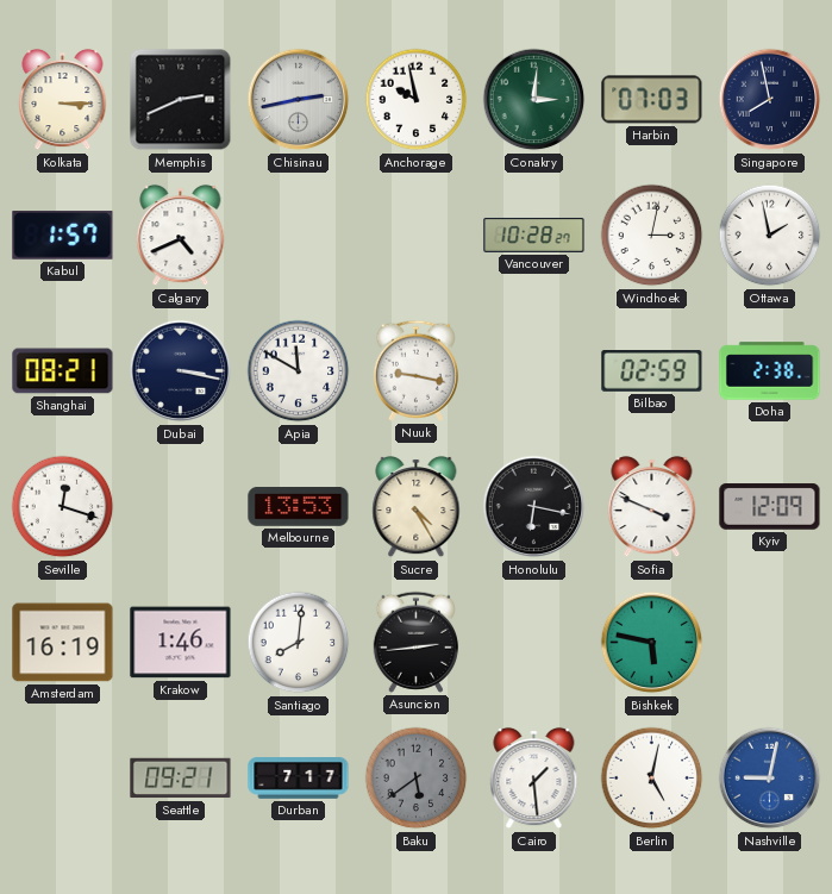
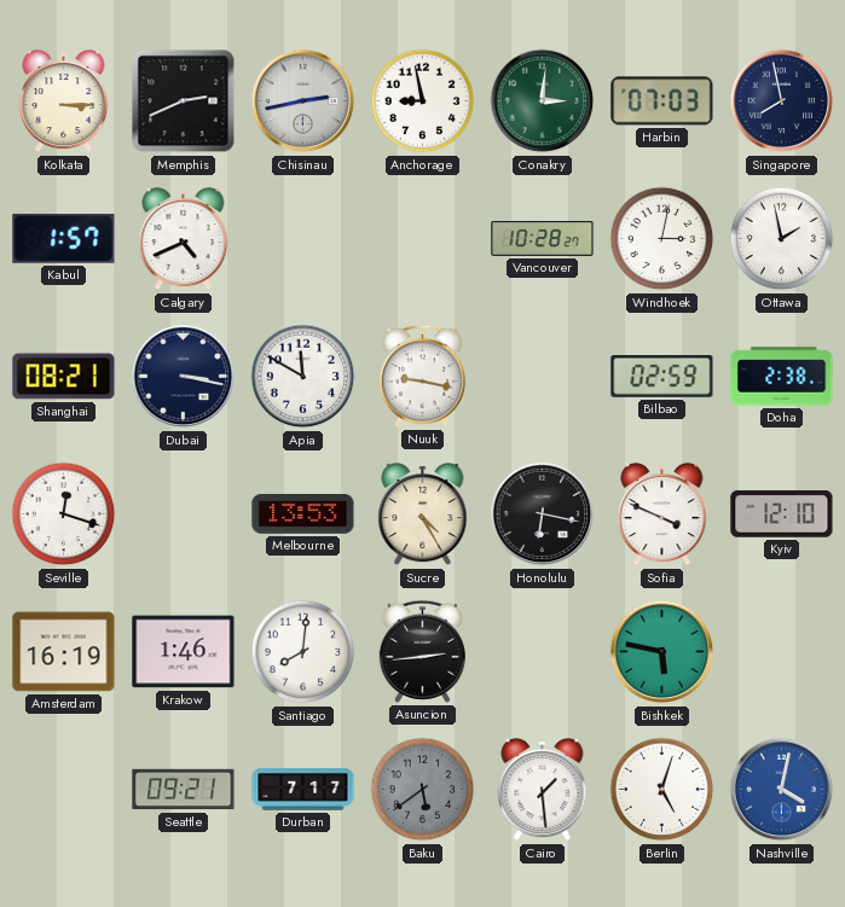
Anchorage: 9:58 -> 8:58 (423, 101)
Kyiv: 12:09 -> 12:10 (782, 514)
Berlin: 5:02 -> 5:03 (662, 790)
Nashville: 9:02 -> 4:02 (782, 790)
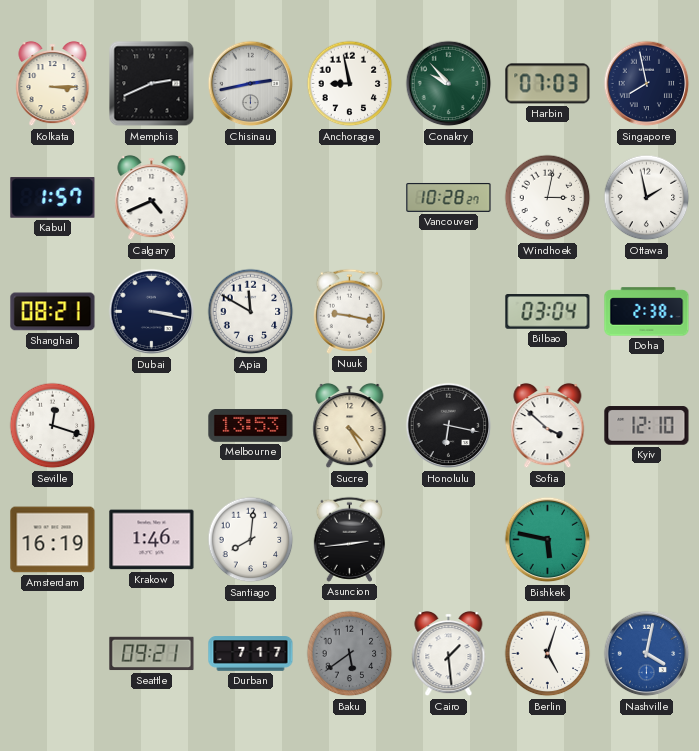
Conakry: 3:01 -> 9:53 (449, 84)
Bilbao: 02:59 -> 03:04 (548, 312)
Sofia: 3:49 -> 3:52 (548, 426)
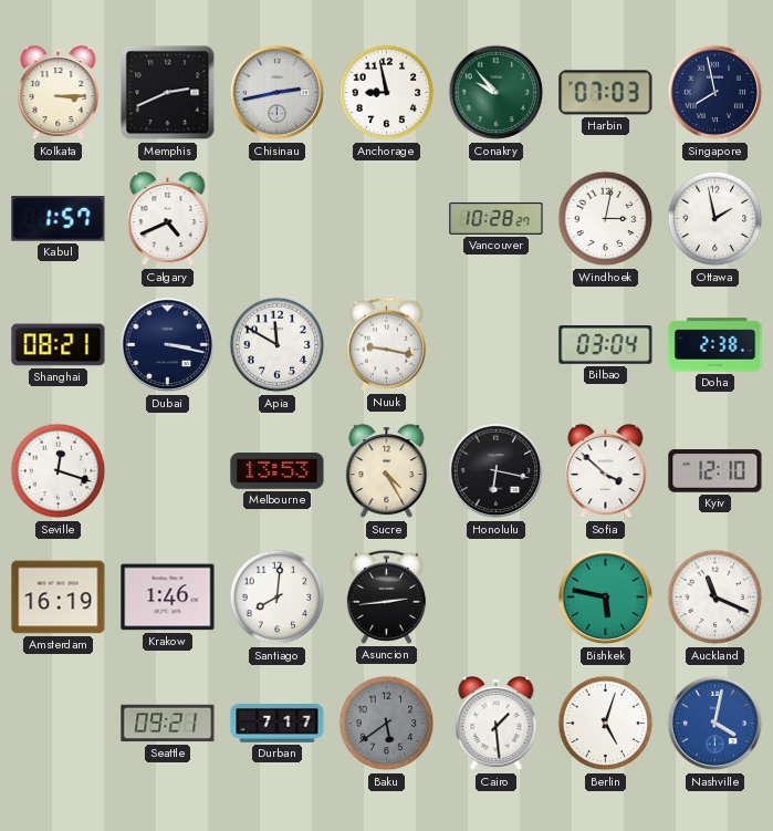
Auckland: none -> 11:19 (715, 598)
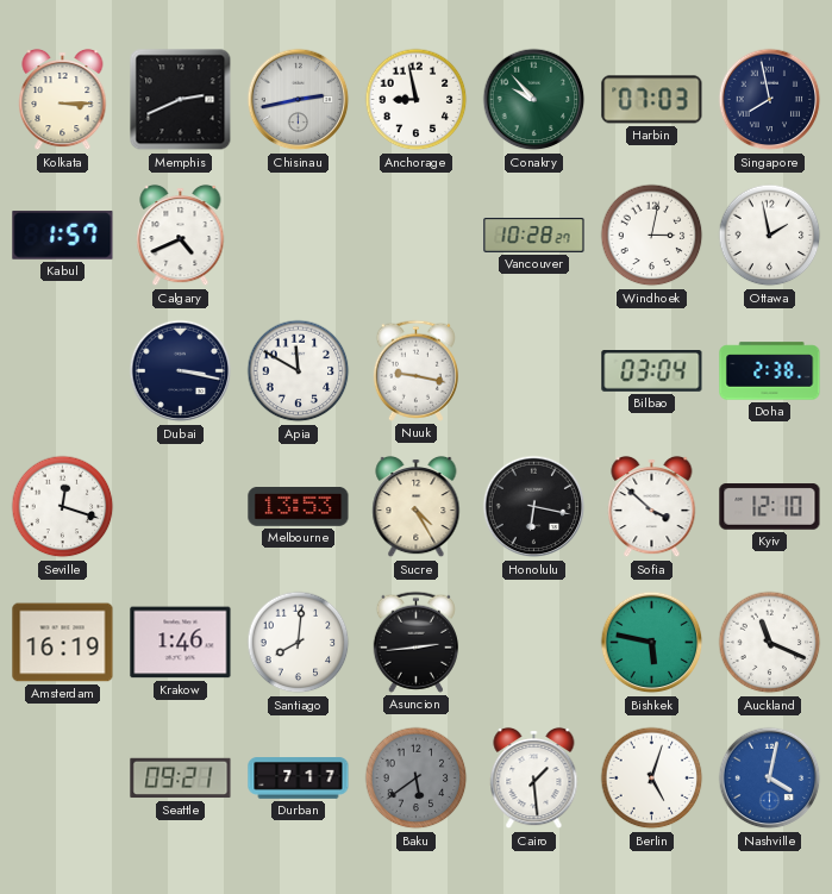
Shanghai: 08:21 -> none (59, 345)
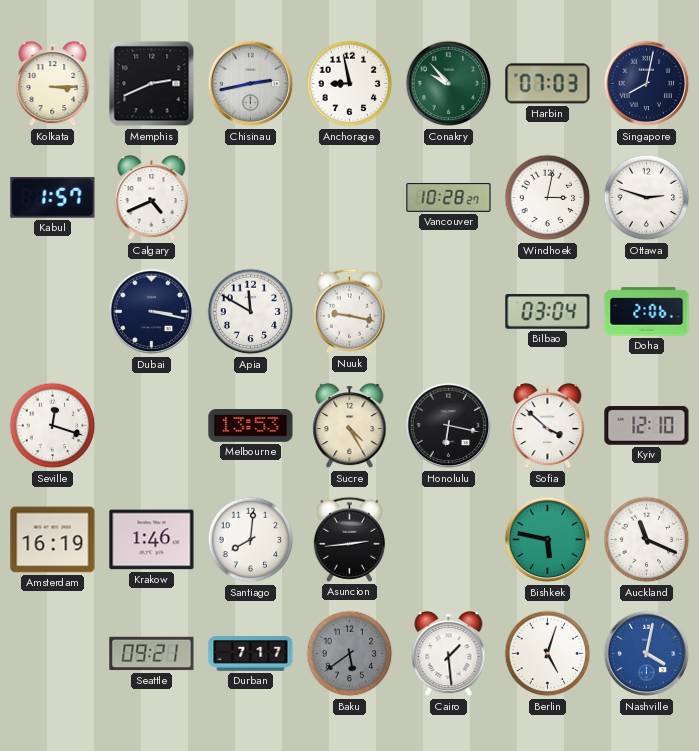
Singapore: 7:58 -> 8:02 (647, 84)
Ottawa: 1:58 -> 2:48 (647, 198)
Doha: 2:38 -> 2:06 (647, 312)
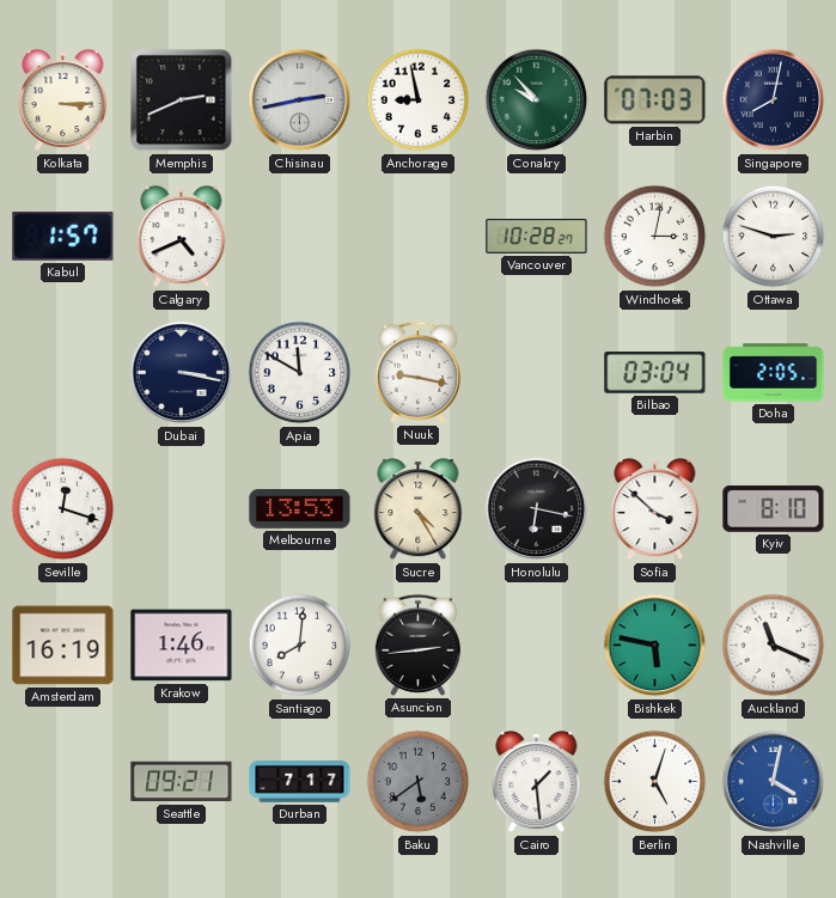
Doha: 2:06 -> 2:05 (774, 373)
Kyiv: 12:10 -> 8:10 (774, 509)
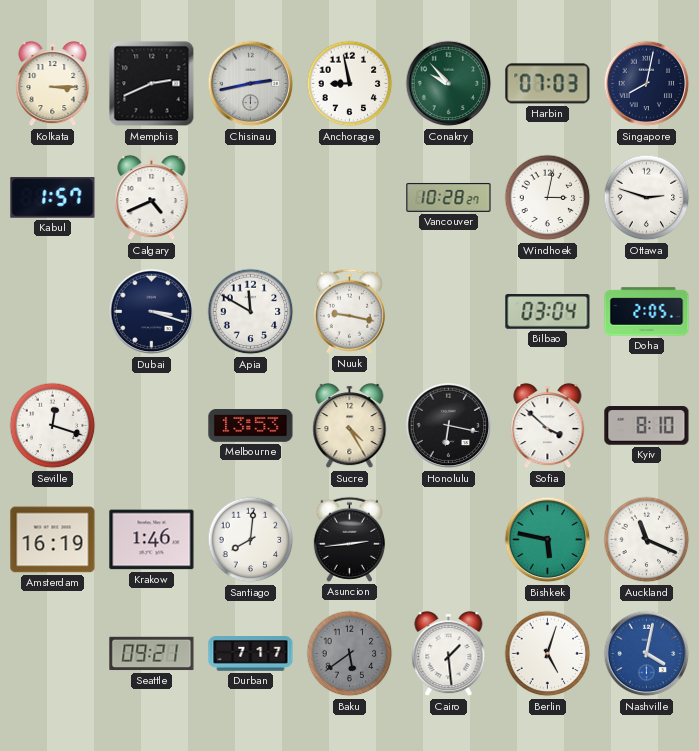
Dubai: 3:17 -> 3:18 (152, 312)
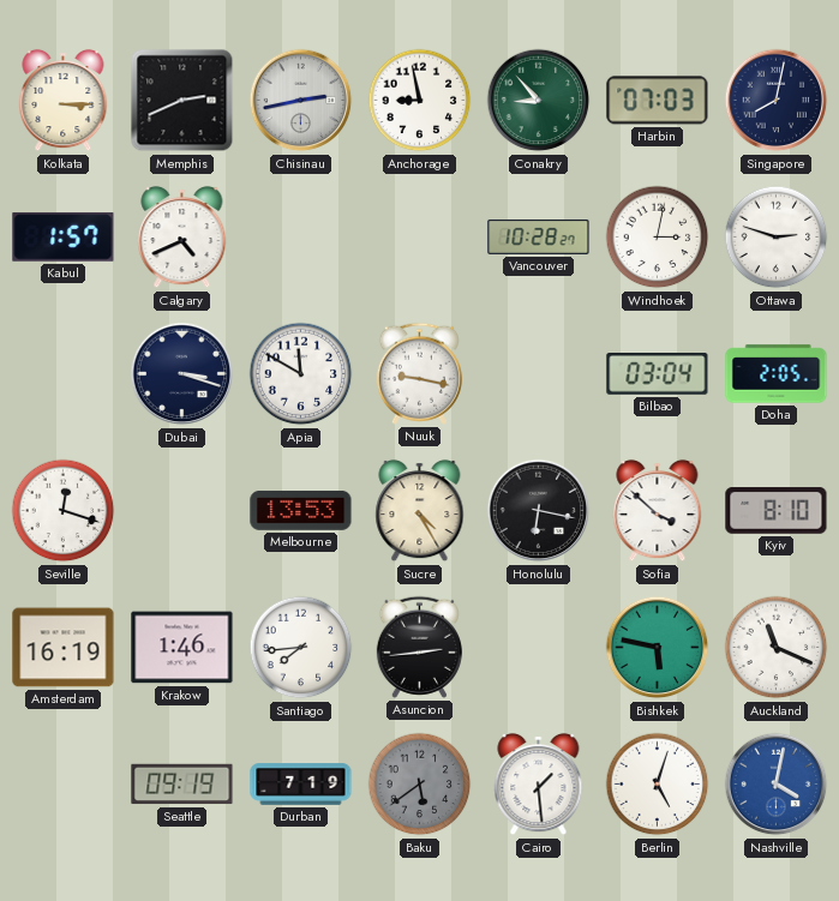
Conakry: 9:53 -> 8:53 (539, 101)
Santiago: 8:01 -> 7:44 (301, 648)
Seattle: 09:21 -> 09:19 (182, 785)
Durban: 7:17 -> 7:19 (301, 785)
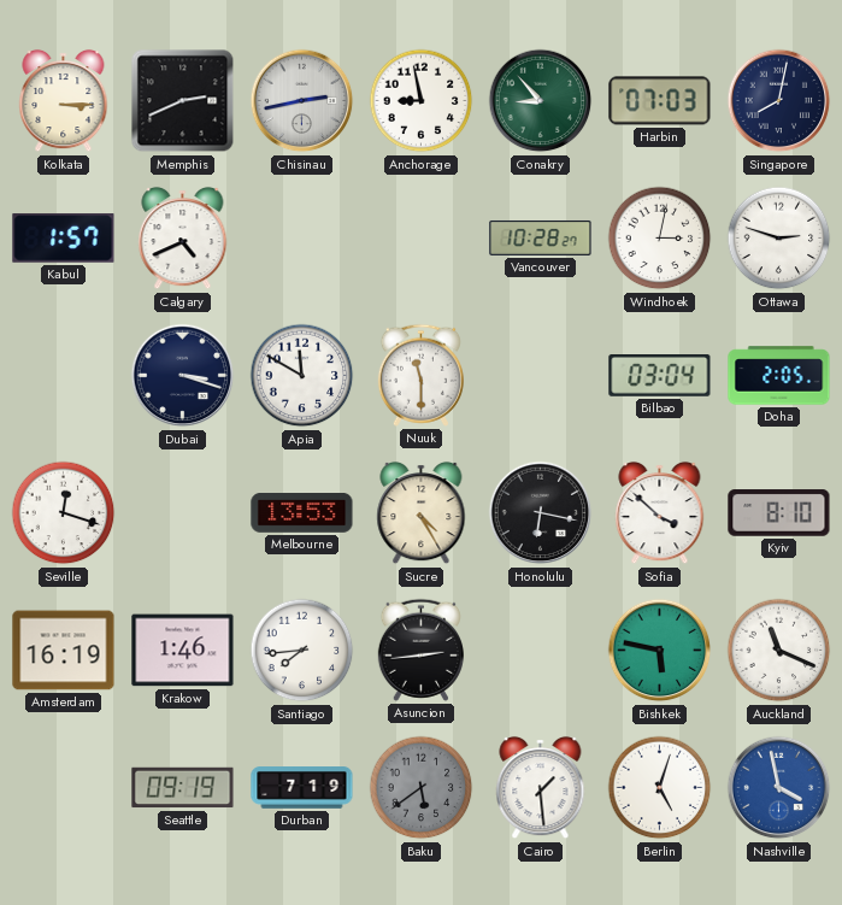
Nuuk: 9:17 -> 11:30 (420, 375)
Nashville: 4:02 -> 3:58 (779, 788)
